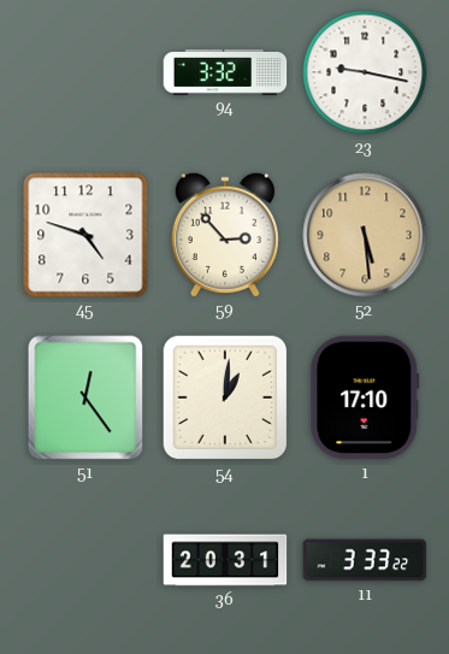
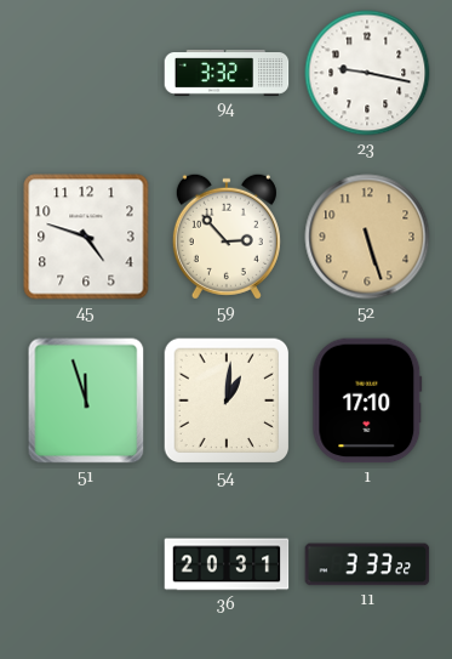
52: 5:29 -> 5:27 (367, 237)
51: 12:24 -> 11:57 (86, 400)
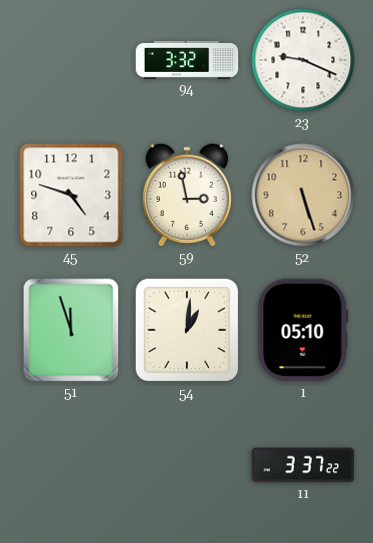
23: 9:17 -> 9:19 (303, 60)
59: 2:53 -> 2:58 (187, 195)
1: 17:10 -> 05:10 (303, 330)
36: 20:31 -> none (227, 564)
11: 3:33 -> 3:37 (303, 465)
